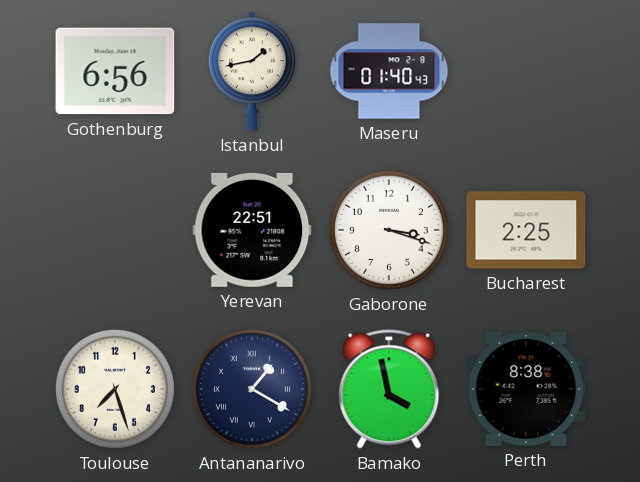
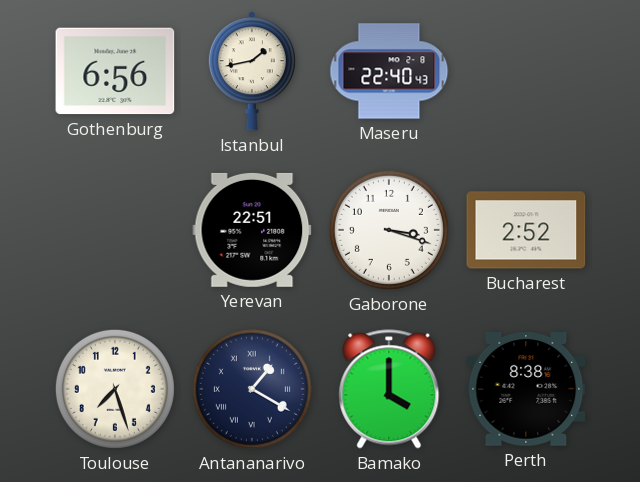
Maseru: 01:40 -> 22:40 (389, 71)
Bucharest: 2:25 -> 2:52 (526, 230)
Bamako: 3:58 -> 4:00 (389, 389)
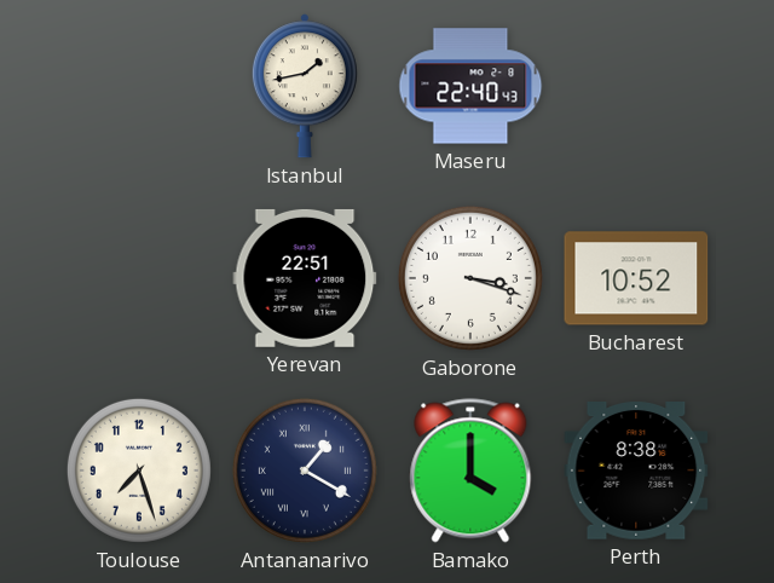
Gothenburg: 6:56 -> none (115, 71)
Bucharest: 2:52 -> 10:52 (636, 278)
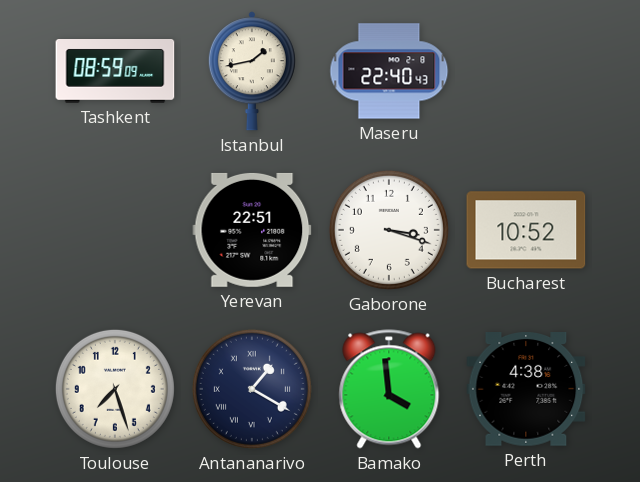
Tashkent: none -> 08:59 (115, 72)
Bamako: 4:00 -> 3:59 (389, 389)
Perth: 8:38 -> 4:38 (526, 390)
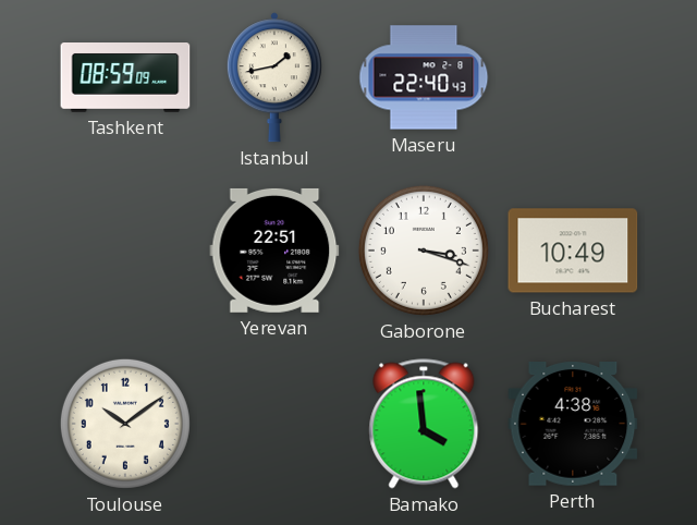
Bucharest: 10:52 -> 10:49 (573, 251)
Toulouse: 7:27 -> 10:09 (125, 424)
Antananarivo: 1:20 -> none (252, 389)
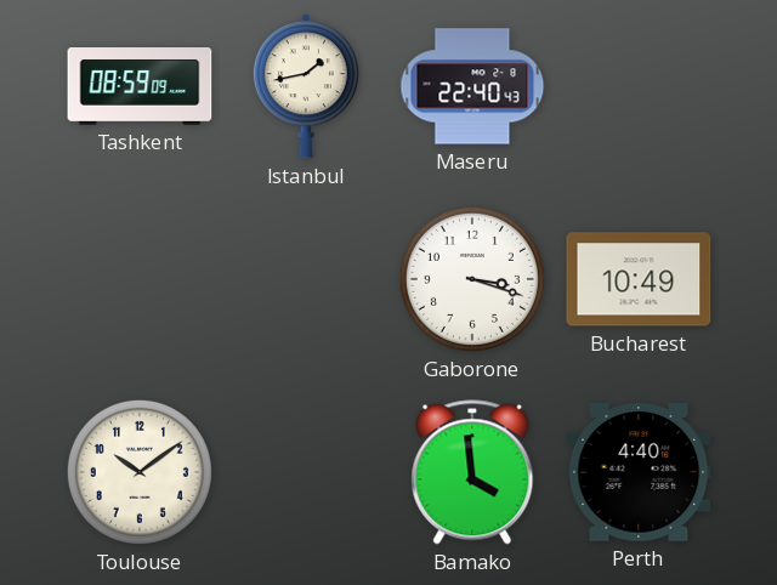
Yerevan: 22:51 -> none (274, 251)
Perth: 4:38 -> 4:40 (639, 473)
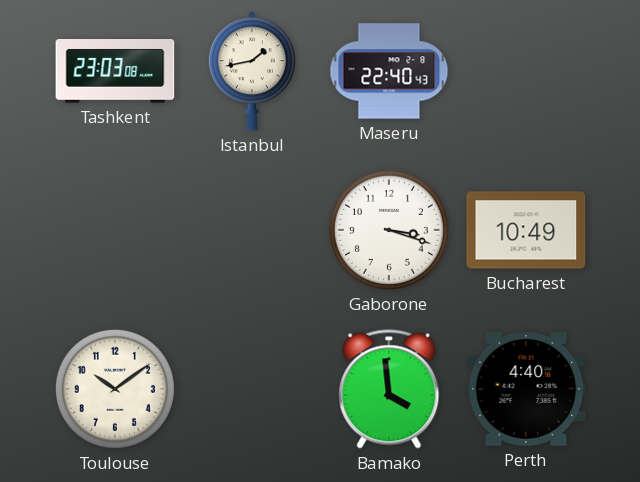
Tashkent: 08:59 -> 23:03 (115, 72)
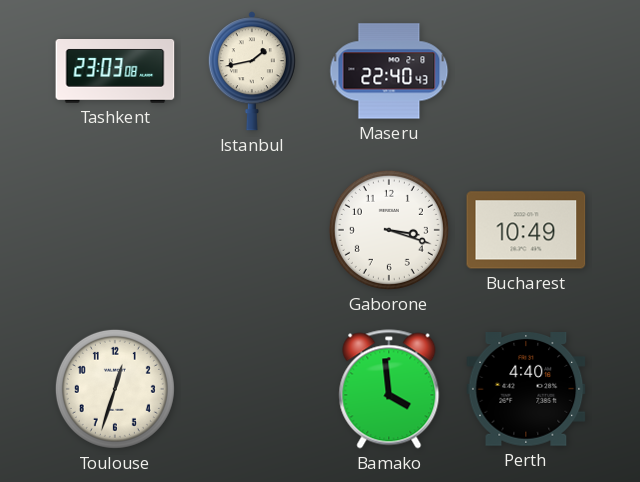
Toulouse: 10:09 -> 12:33 (115, 389)
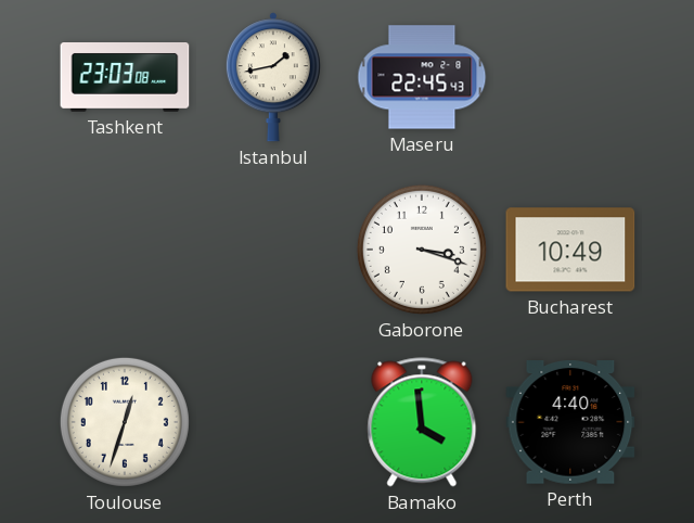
Maseru: 22:40 -> 22:45 (422, 77)
